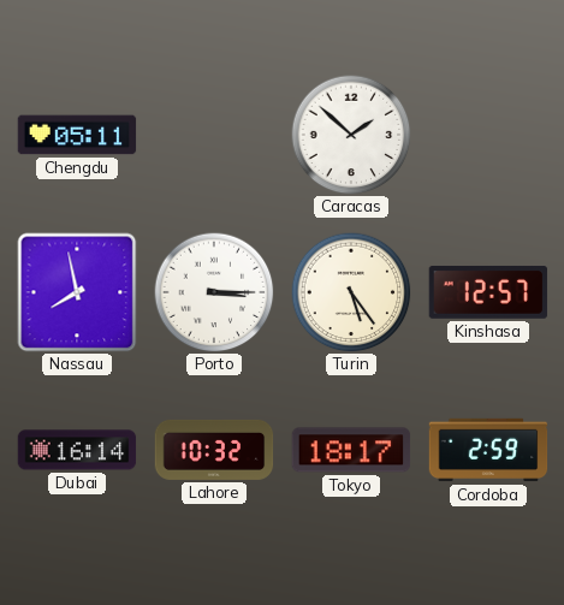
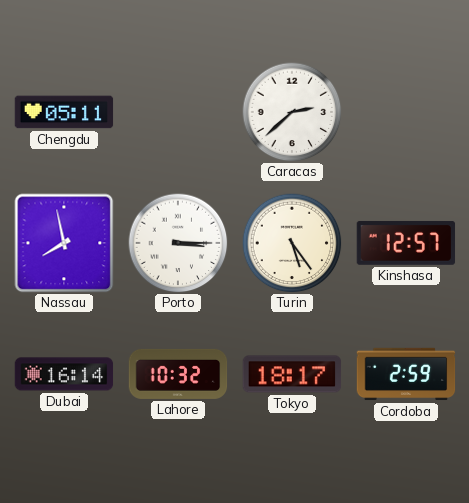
Caracas: 1:52 -> 2:38 (292, 112)
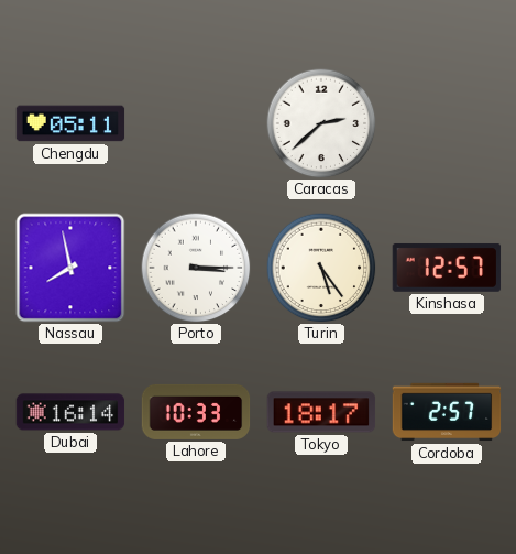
Lahore: 10:32 -> 10:33 (196, 412)
Cordoba: 2:59 -> 2:57 (447, 412)
